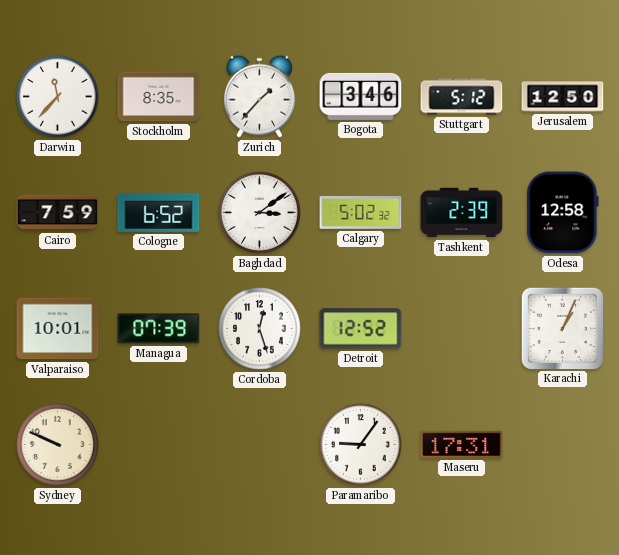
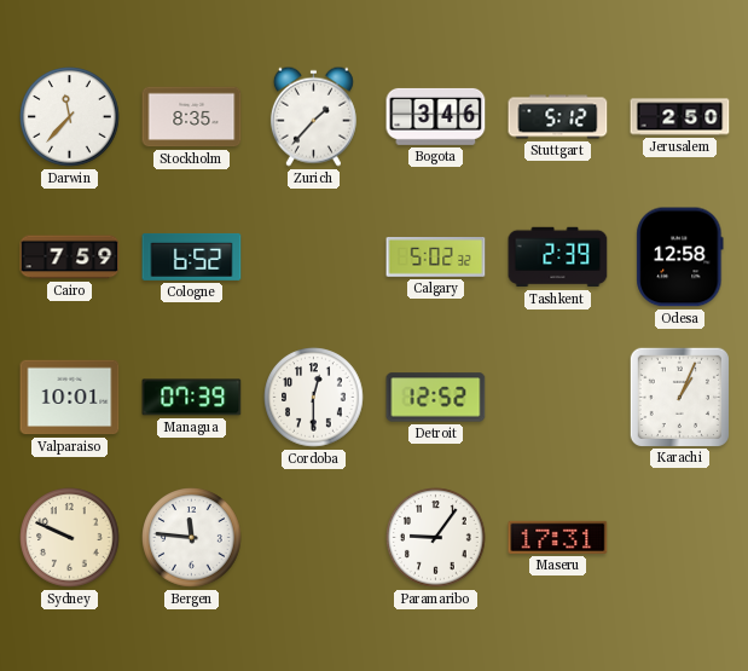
Jerusalem: 12:50 -> 2:50 (680, 117)
Baghdad: 3:09 -> none (260, 213)
Cordoba: 12:27 -> 12:30 (314, 398)
Bergen: none -> 11:46 (192, 538)
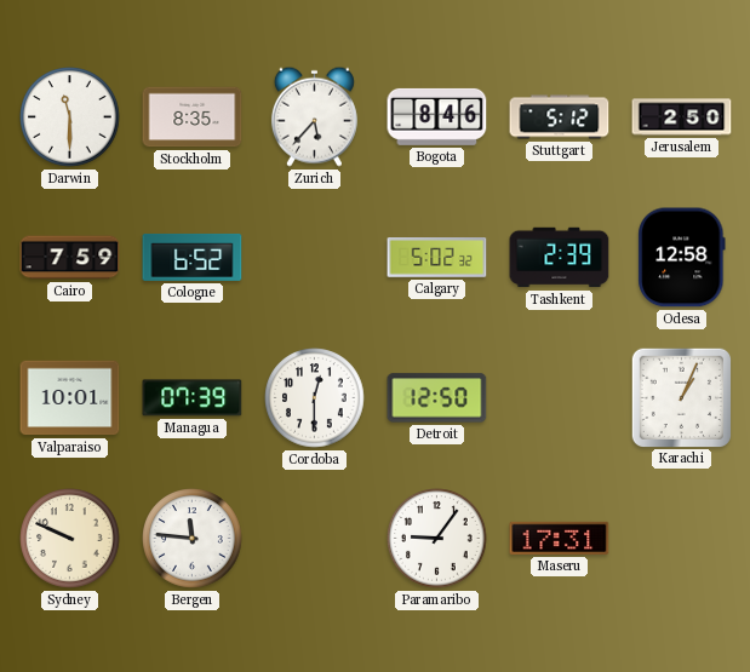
Darwin: 11:37 -> 11:30 (70, 117)
Zurich: 1:37 -> 5:37 (314, 116)
Bogota: 3:46 -> 8:46 (437, 116)
Detroit: 12:52 -> 12:50 (437, 398)
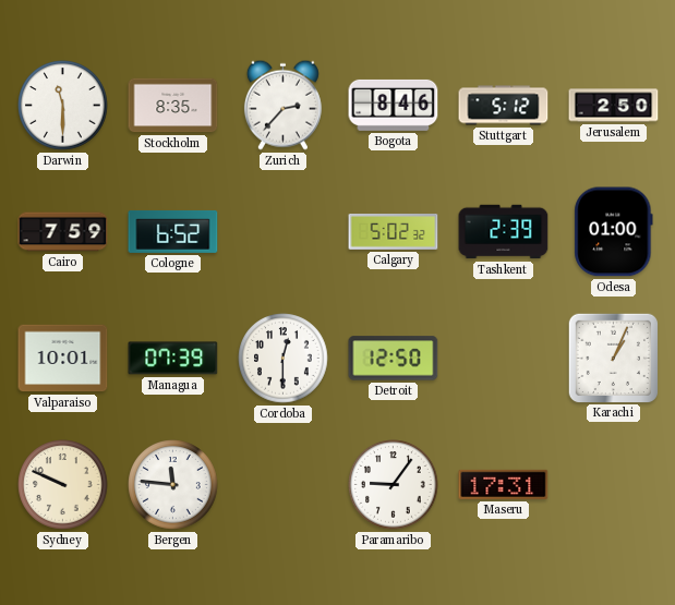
Zurich: 5:37 -> 2:37 (282, 105)
Odesa: 12:58 -> 01:00 (614, 232)
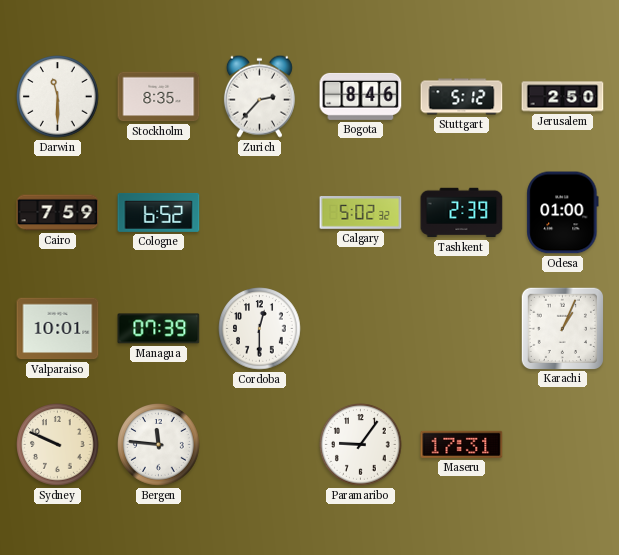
Detroit: 12:50 -> none (394, 359)
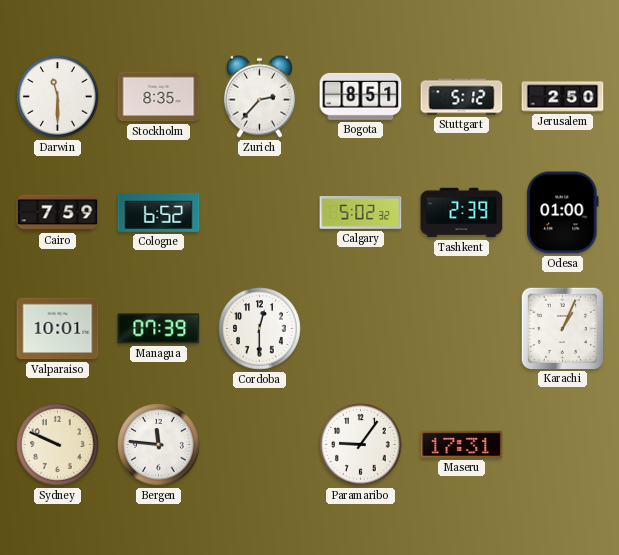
Bogota: 8:46 -> 8:51 (361, 96)
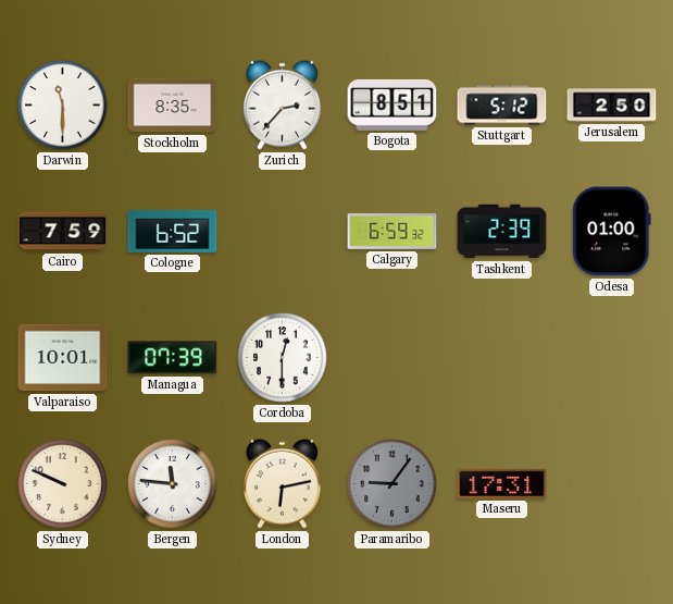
Calgary: 5:02 -> 6:59 (392, 232)
Karachi: 1:04 -> none (562, 328)
London: none -> 6:13 (282, 483)
Paramaribo dial: white -> grey (392, 484)
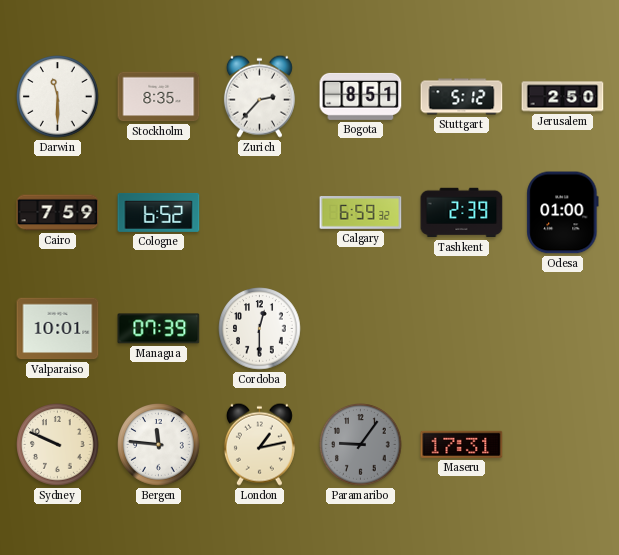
London: 6:13 -> 1:13 (259, 444)
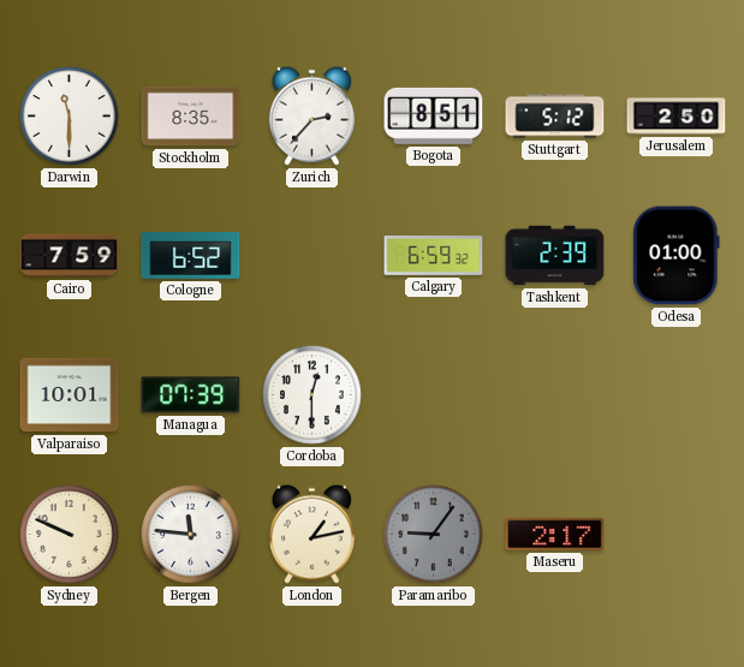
Maseru: 17:31 -> 2:17 (555, 534)
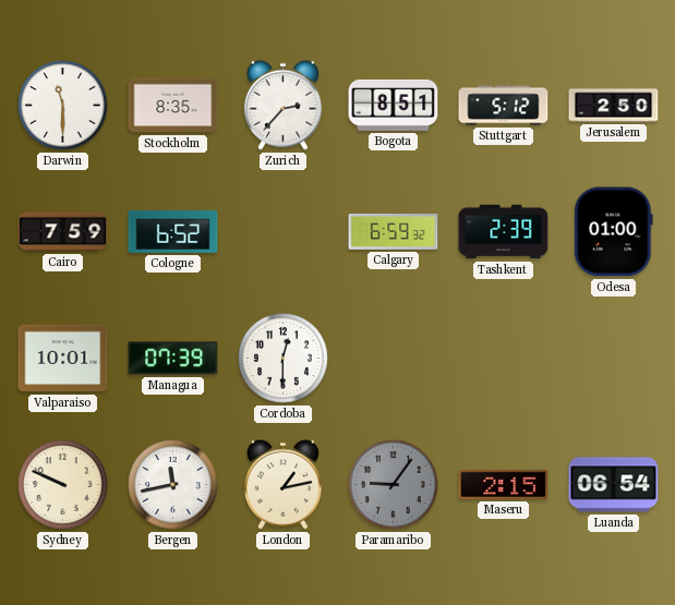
Bergen: 11:46 -> 11:43 (173, 485)
Maseru: 2:17 -> 2:15 (504, 484)
Luanda: none -> 06:54 (614, 485)
